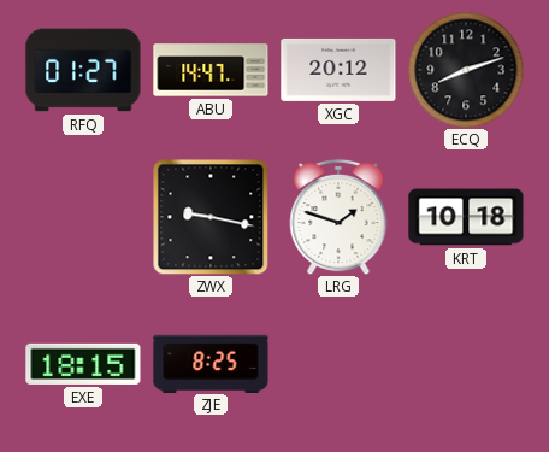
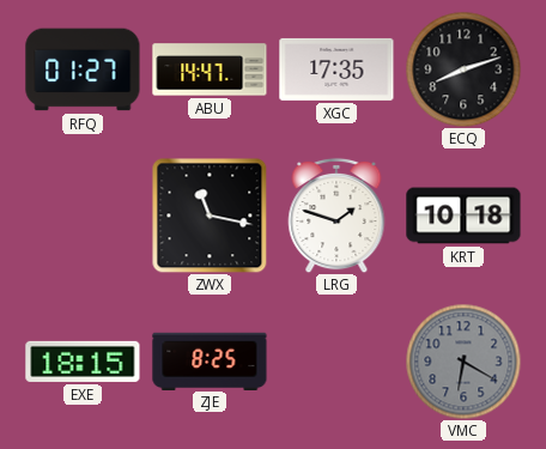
XGC: 20:12 -> 17:35 (336, 69)
ZWX: 9:17 -> 11:17 (210, 216)
VMC: none -> 6:20 (463, 362)
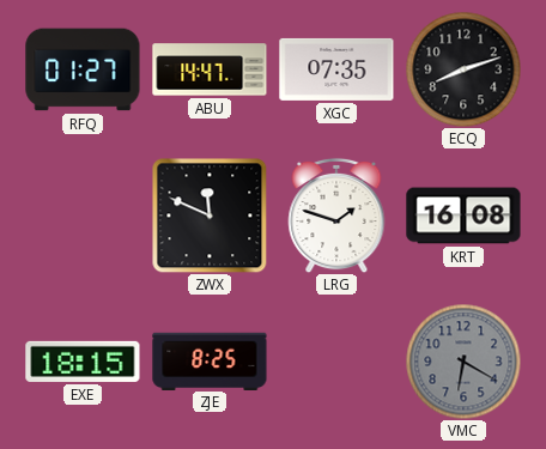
XGC: 17:35 -> 07:35 (336, 69)
ZWX: 11:17 -> 11:49 (210, 216)
KRT: 10:18 -> 16:08 (463, 216)
